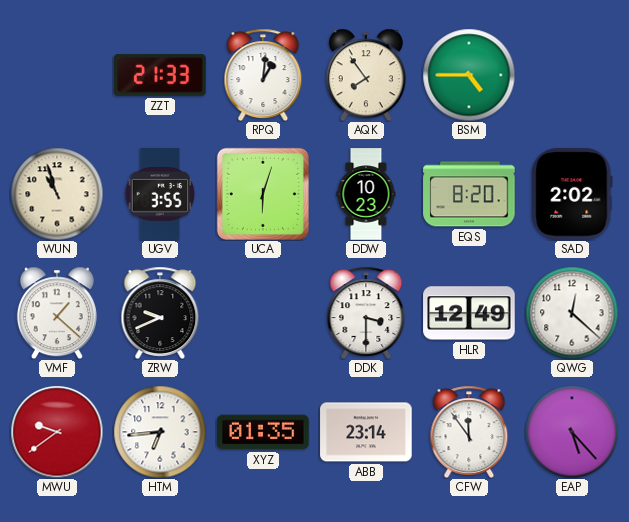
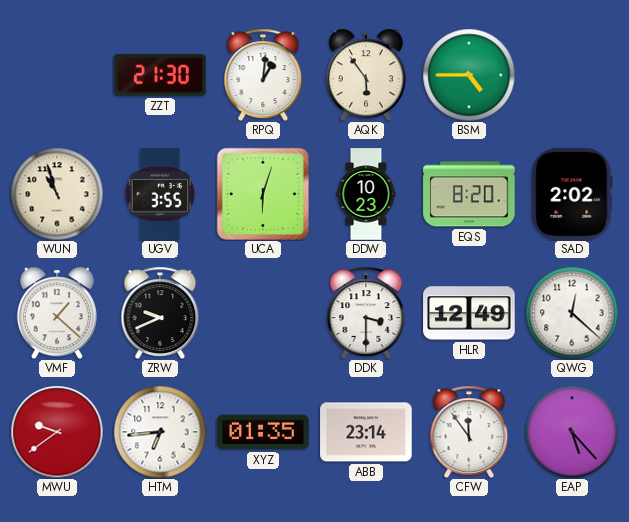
ZZT: 21:33 -> 21:30 (160, 75)
AQK: 7:54 -> 5:54 (366, 75)
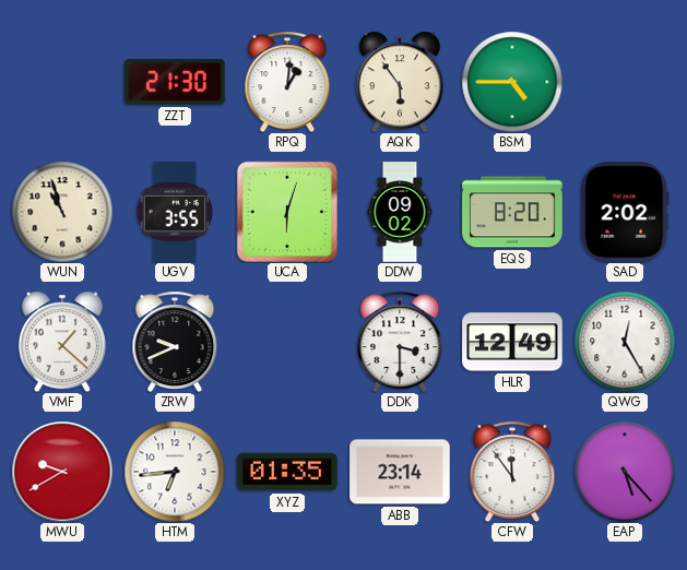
DDW: 10:23 -> 09:02 (400, 212)
QWG: 12:22 -> 12:25 (625, 342)
MWU: 9:39 -> 9:40 (62, 472)
